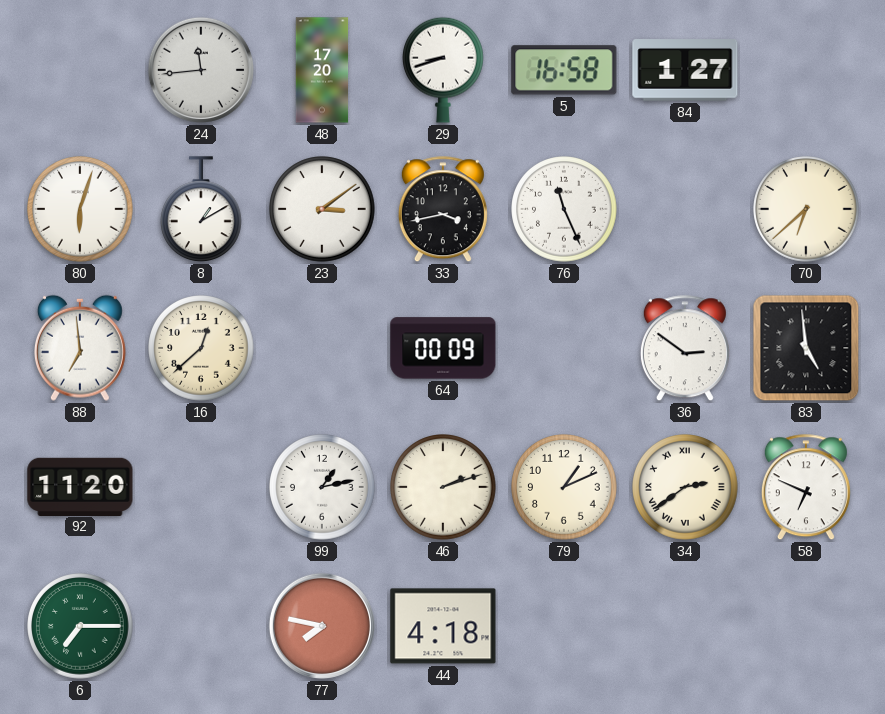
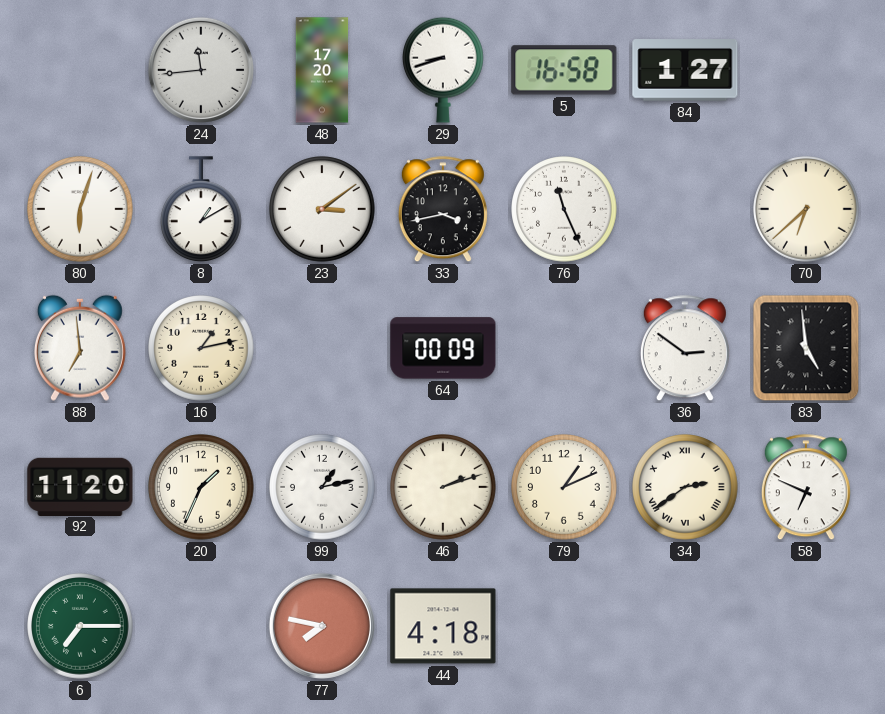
16: 12:38 -> 1:13 (201, 348)
20: none -> 1:34 (201, 487)
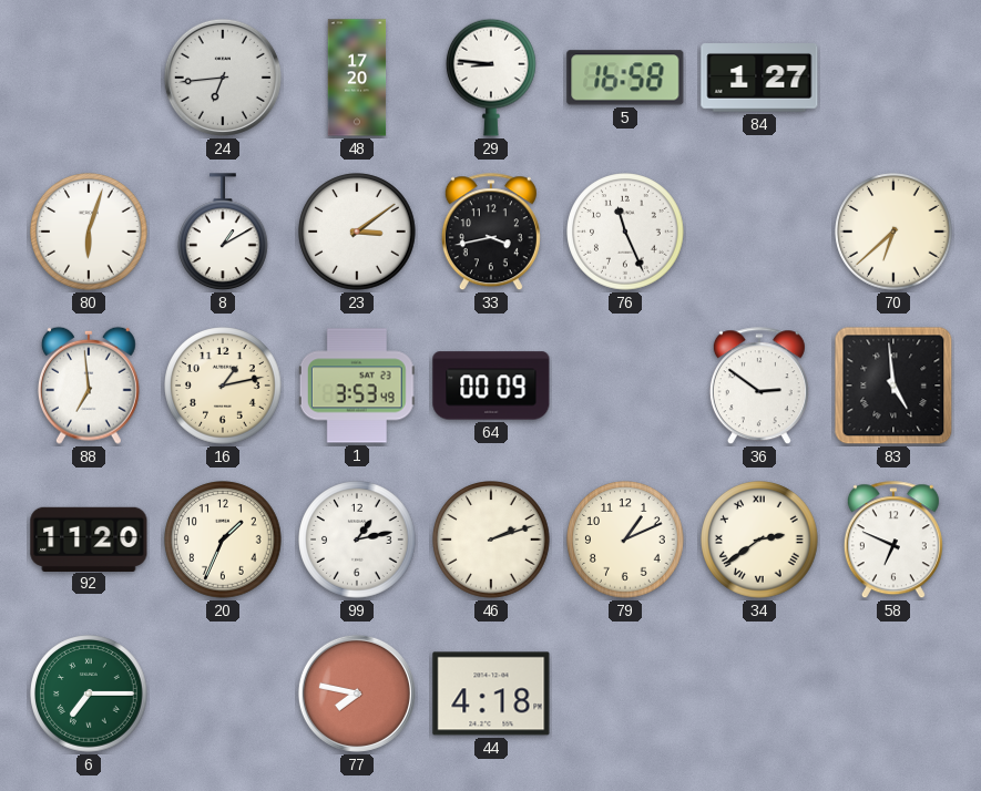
24: 11:44 -> 6:44 (223, 78)
29: 8:42 -> 8:46 (492, 78)
1: none -> 3:53 (357, 386)
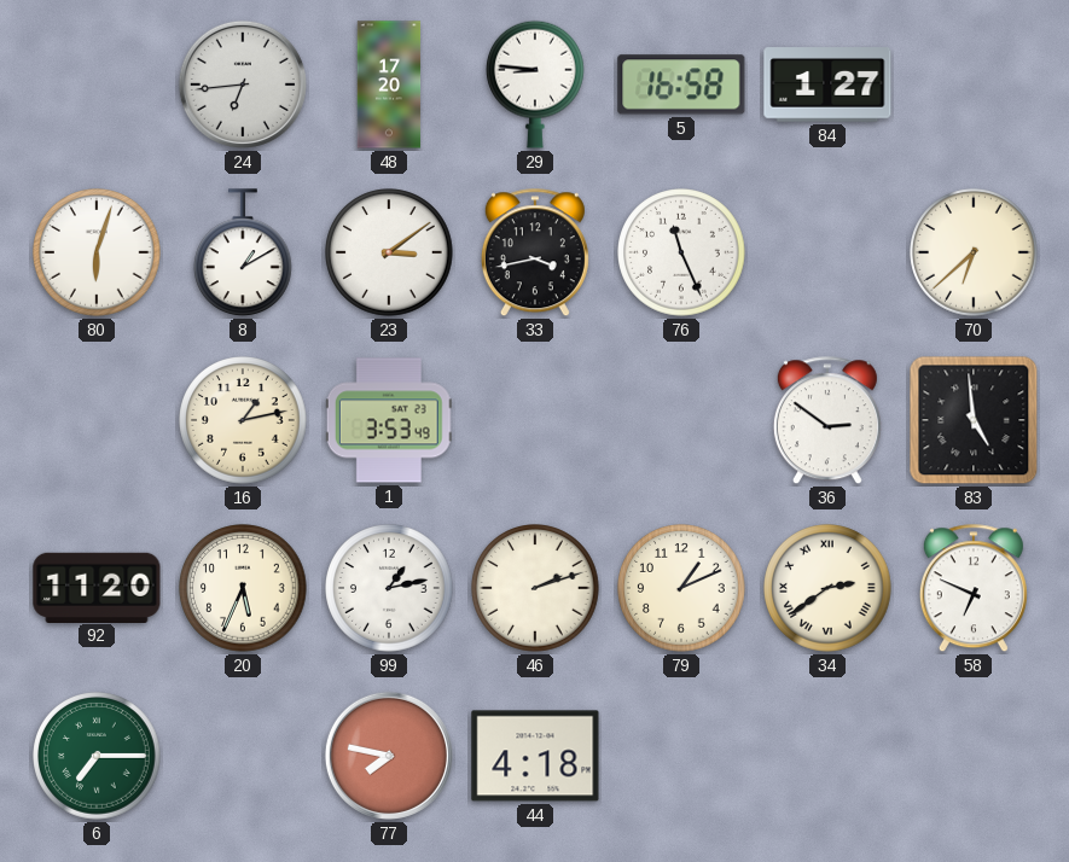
88: 6:59 -> none (89, 386)
64: 00:09 -> none (491, 386)
20: 1:34 -> 5:34 (243, 588)
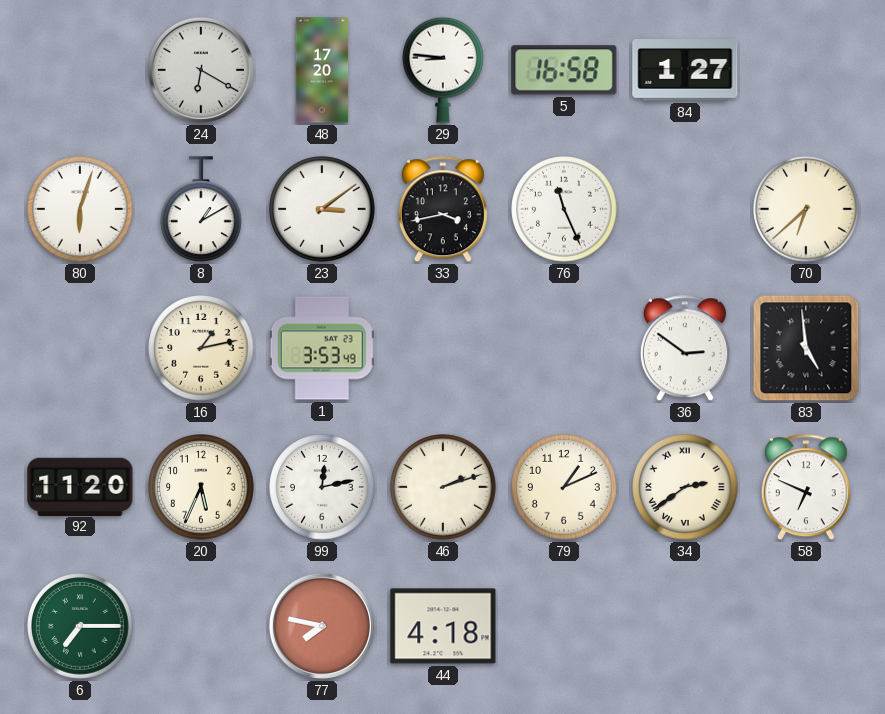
24: 6:44 -> 6:20 (201, 70)
99: 1:13 -> 12:13 (322, 487)
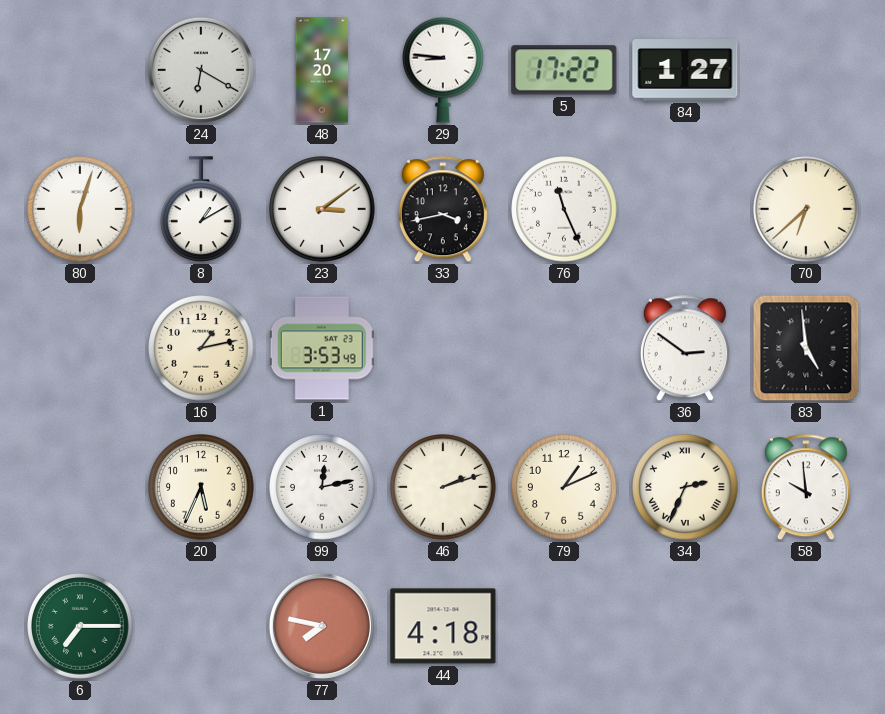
5: 16:58 -> 17:22 (564, 70)
92: 11:20 -> none (80, 486)
34: 2:39 -> 2:34 (685, 487)
58: 6:49 -> 9:59 (806, 488)
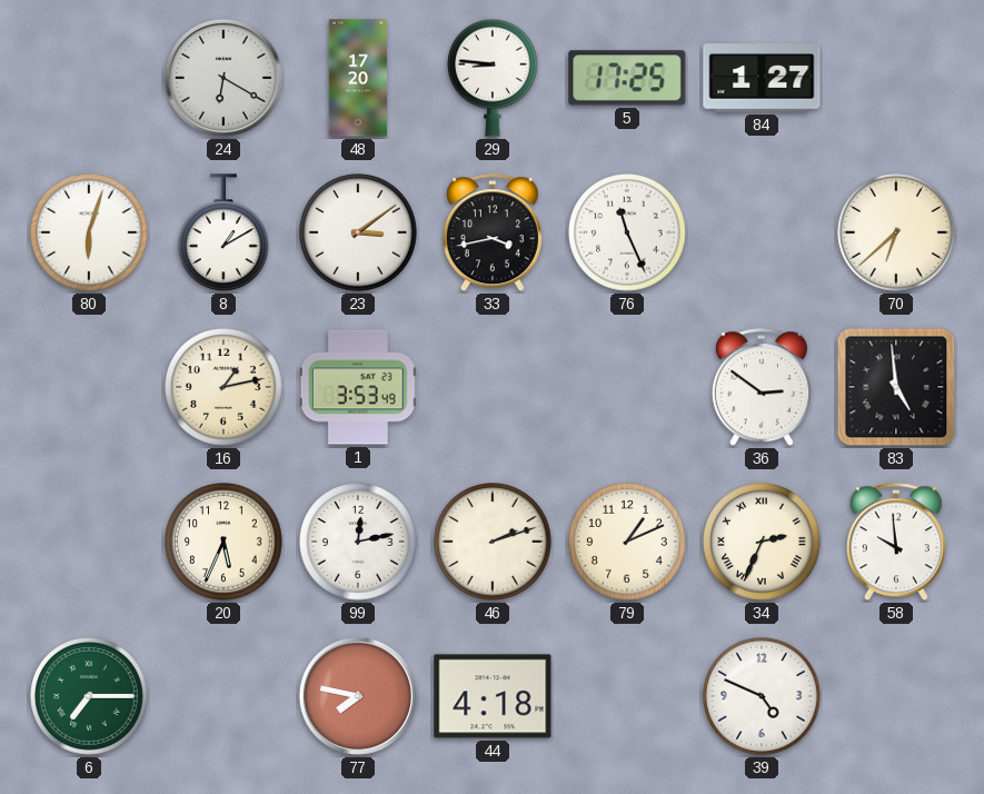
5: 17:22 -> 17:25 (627, 78)
39: none -> 4:49 (762, 696)
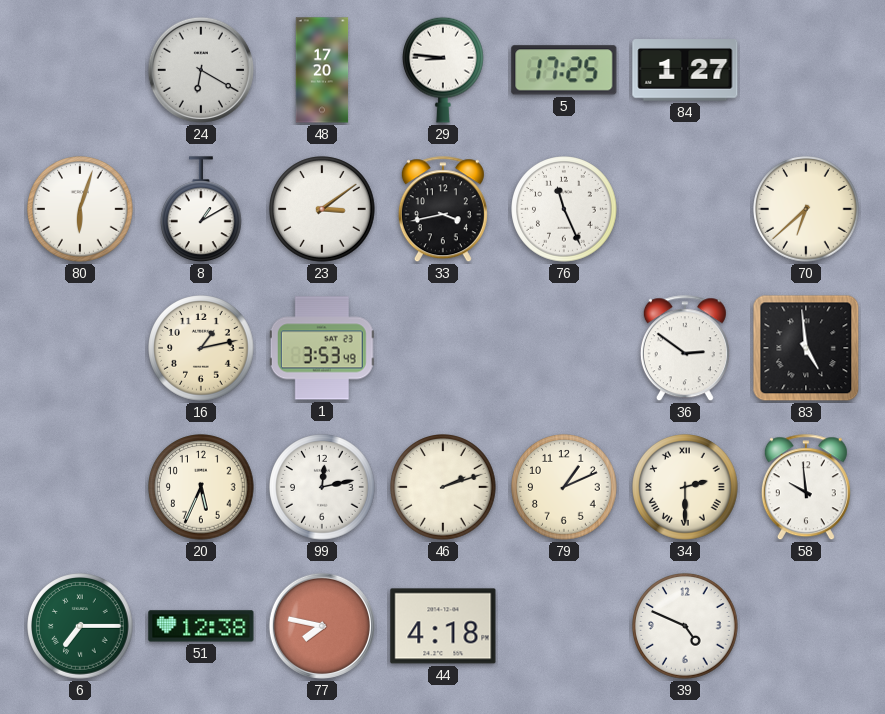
34: 2:34 -> 2:30 (685, 487)
51: none -> 12:38 (201, 626)
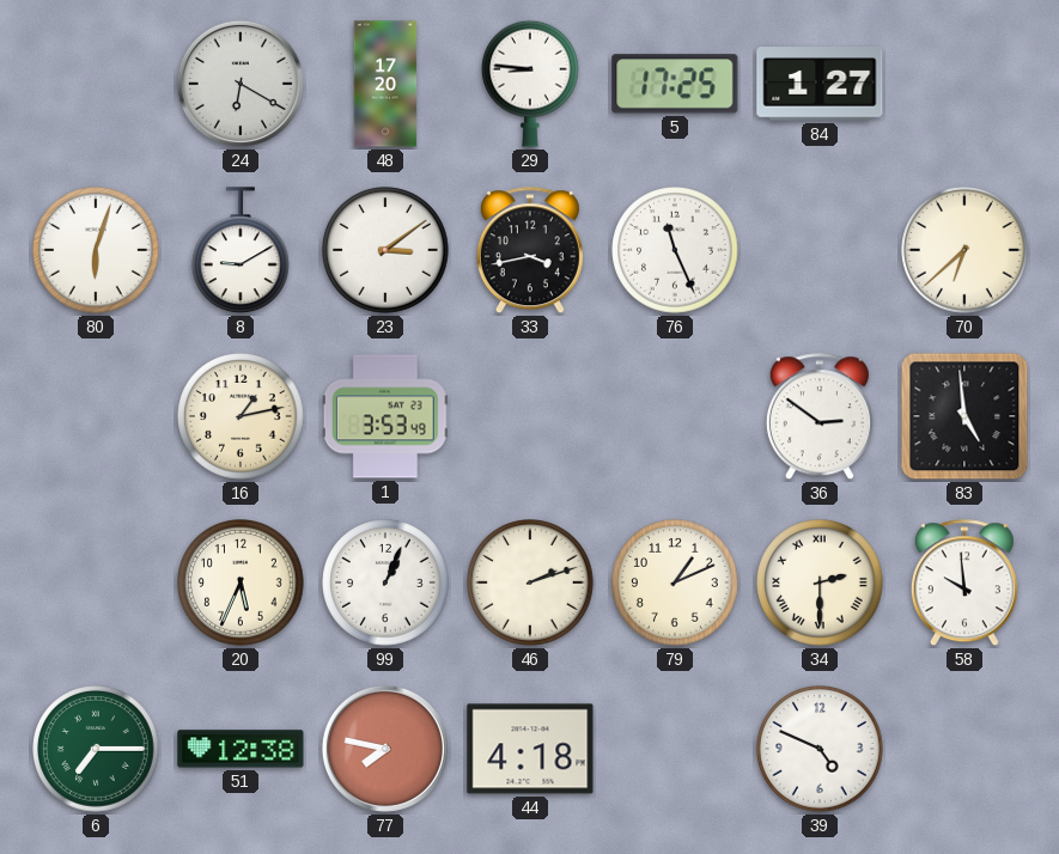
8: 1:10 -> 9:10 (242, 251)
99: 12:13 -> 1:04 (385, 582)
